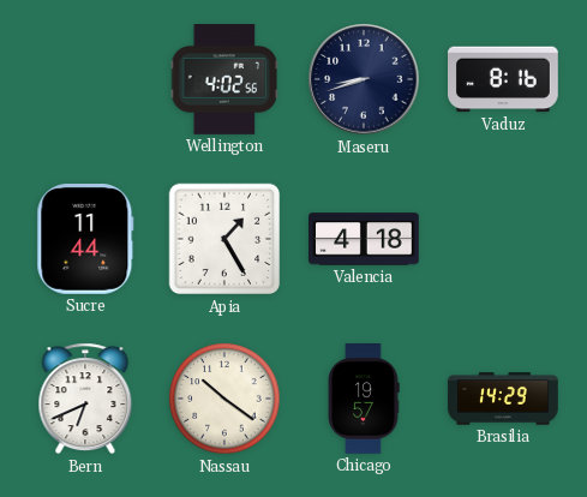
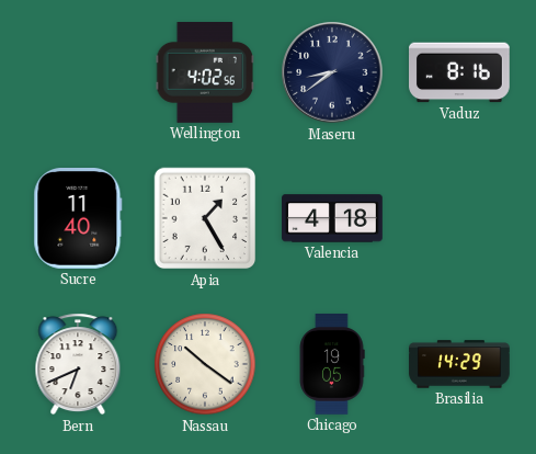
Maseru: 8:42 -> 8:39 (332, 72)
Sucre: 11:44 -> 11:40 (78, 219)
Chicago: 19:57 -> 19:05 (332, 365)
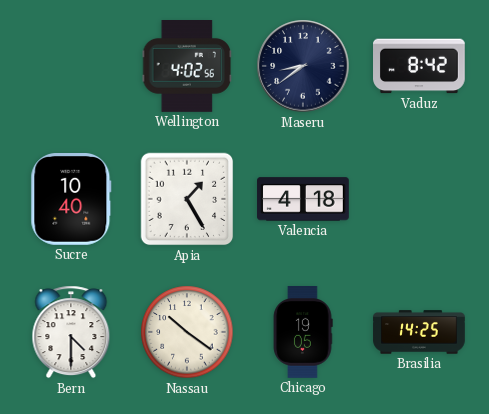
Vaduz: 8:16 -> 8:42 (420, 66)
Sucre: 11:40 -> 10:40 (71, 200)
Bern: 6:41 -> 4:30 (71, 332)
Brasilia: 14:29 -> 14:25 (419, 332)
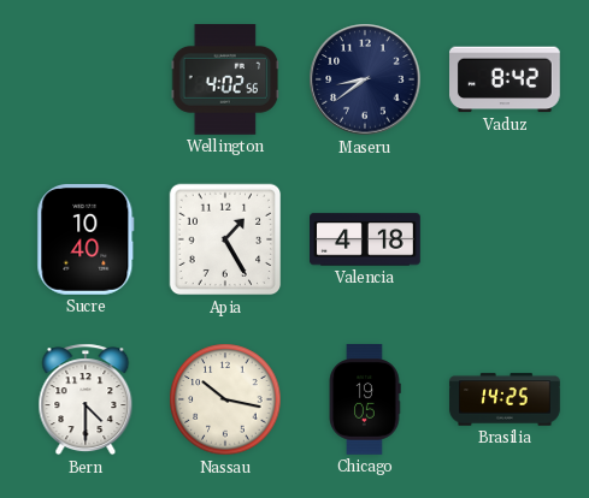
Nassau: 10:21 -> 10:17 (225, 399)
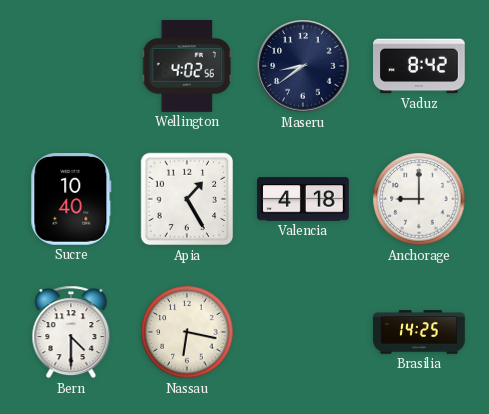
Anchorage: none -> 9:00 (419, 199)
Nassau: 10:17 -> 6:17 (187, 332)
Chicago: 19:05 -> none (365, 401)
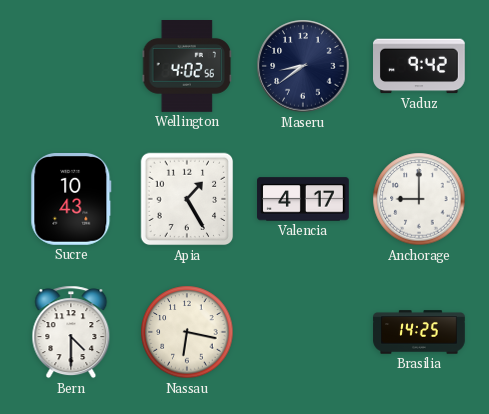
Vaduz: 8:42 -> 9:42 (420, 66)
Sucre: 10:40 -> 10:43 (71, 200)
Valencia: 4:18 -> 4:17 (303, 199)
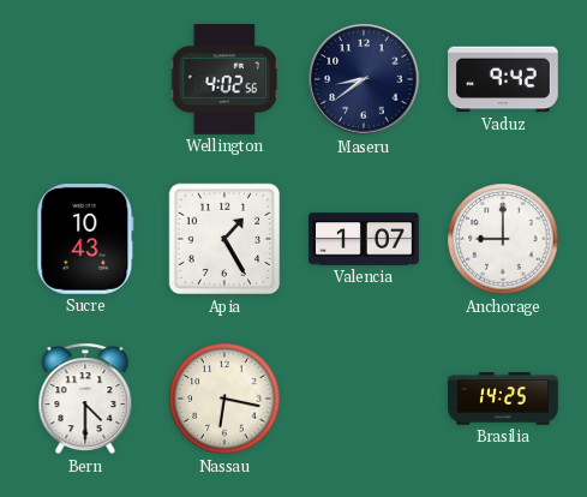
Valencia: 4:17 -> 1:07 (364, 239)
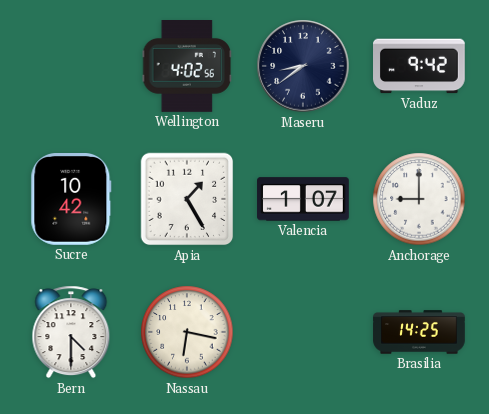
Sucre: 10:43 -> 10:42 (71, 200)
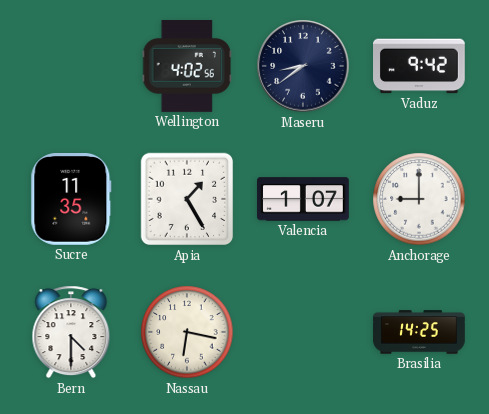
Sucre: 10:42 -> 11:35 (71, 200)
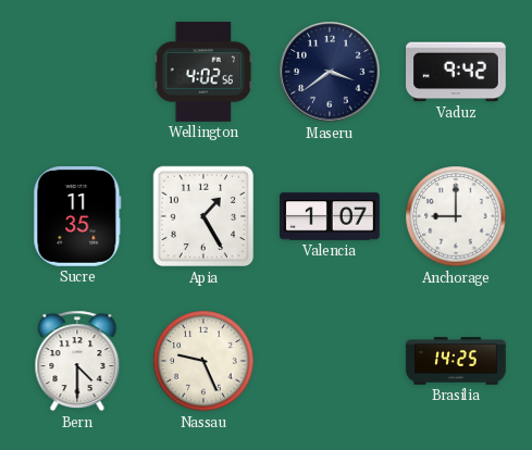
Maseru: 8:39 -> 3:39 (330, 72)
Nassau: 6:17 -> 9:26 (203, 361)
